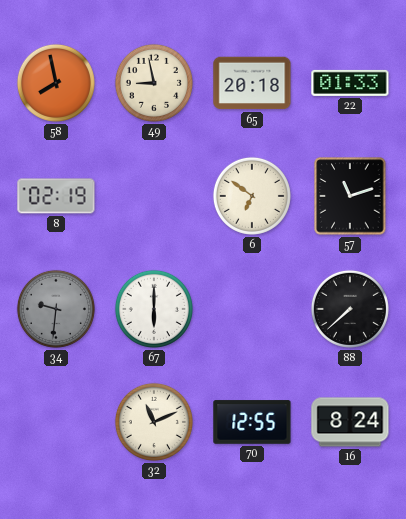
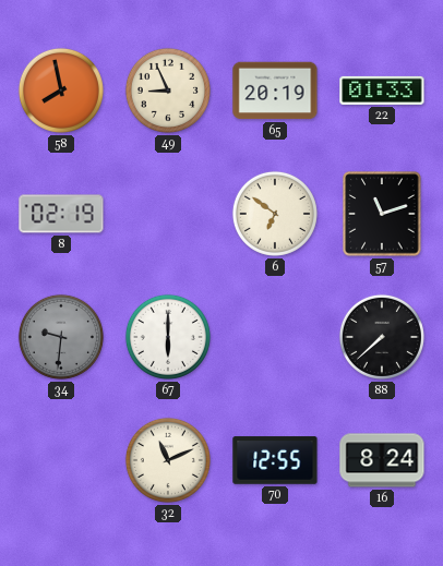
49: 8:58 -> 8:56 (168, 91)
65: 20:18 -> 20:19 (275, 91)
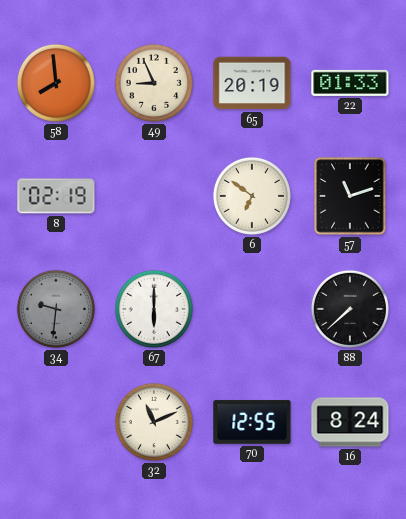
58: 7:58 -> 7:59 (56, 83)
